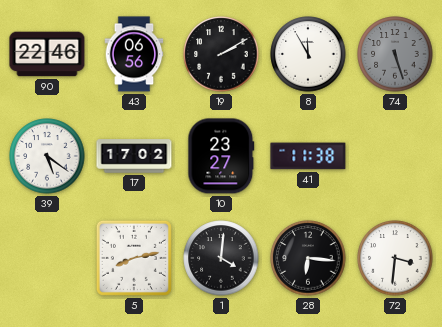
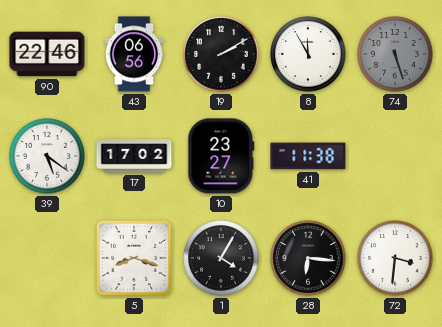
5: 8:13 -> 8:18 (134, 258)
1: 4:01 -> 4:05 (221, 258)
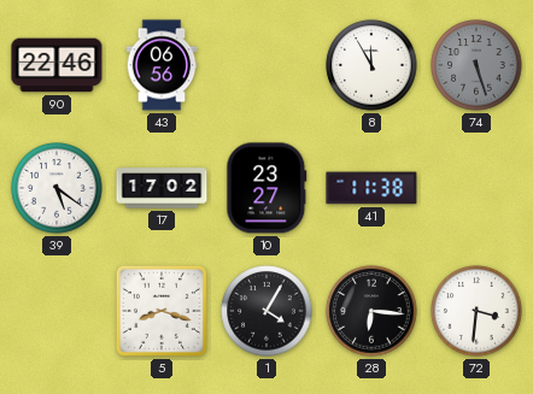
19: 2:10 -> none (221, 54)
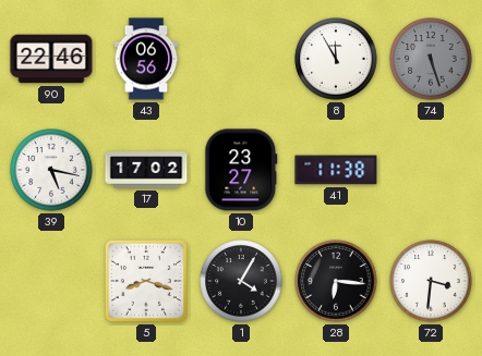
39: 5:21 -> 5:17 (51, 170)
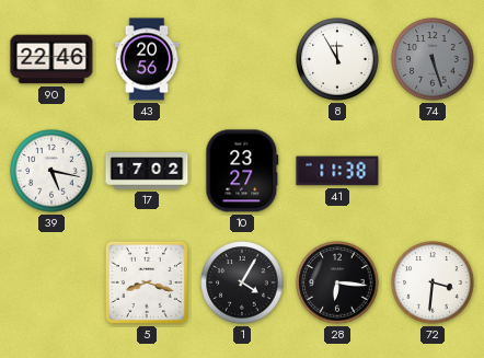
43: 06:56 -> 20:56 (147, 59)
